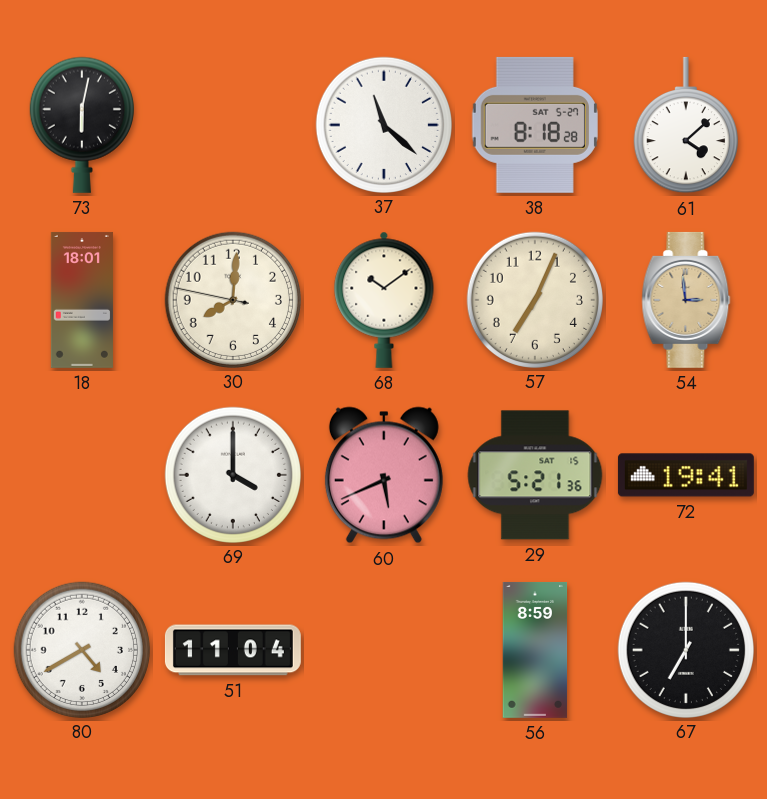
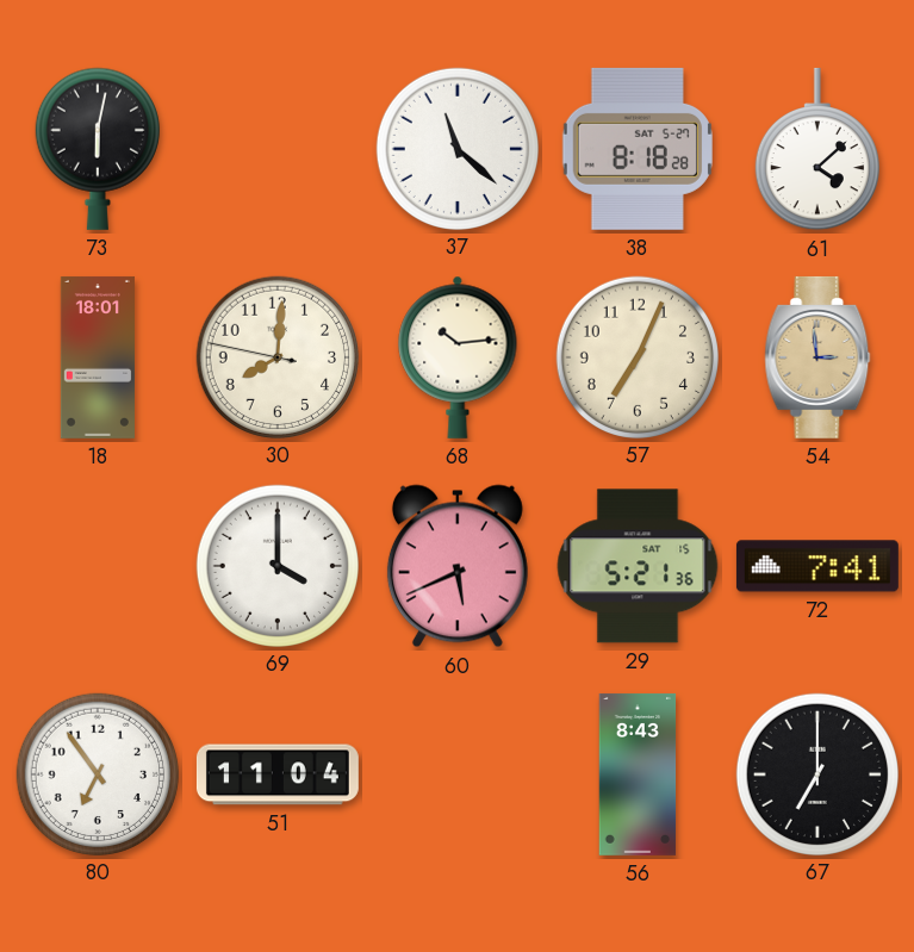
68: 10:09 -> 10:14 (458, 357)
72: 19:41 -> 7:41 (817, 566)
80: 4:40 -> 6:54 (97, 773)
56: 8:59 -> 8:43 (638, 774)
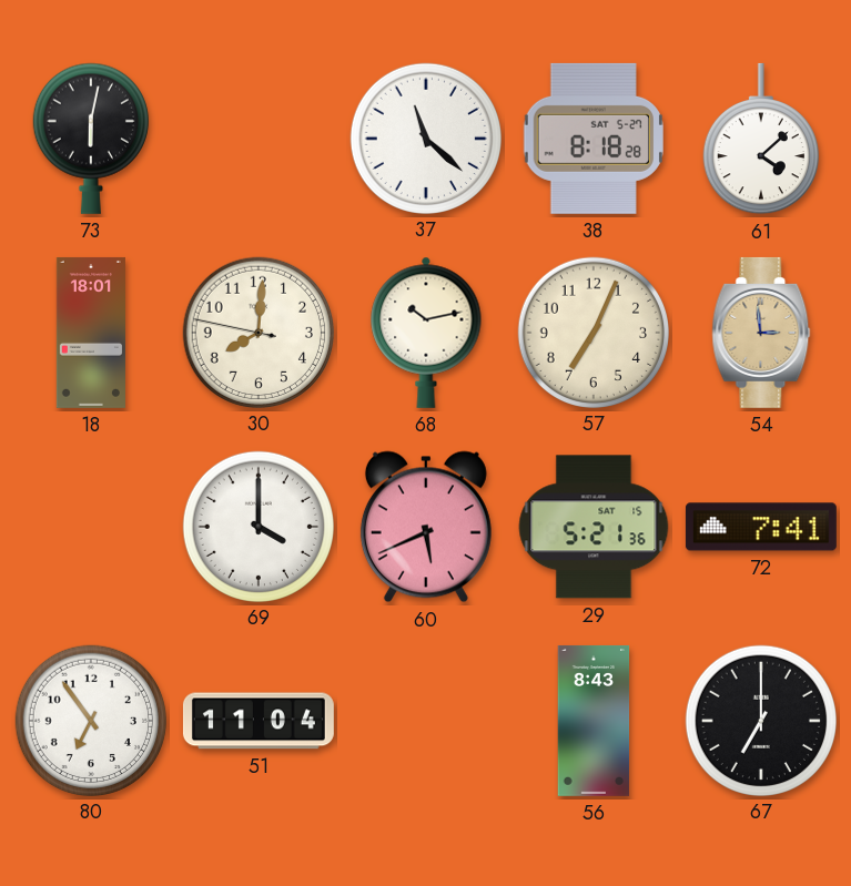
68: 10:14 -> 10:13 (426, 333)
